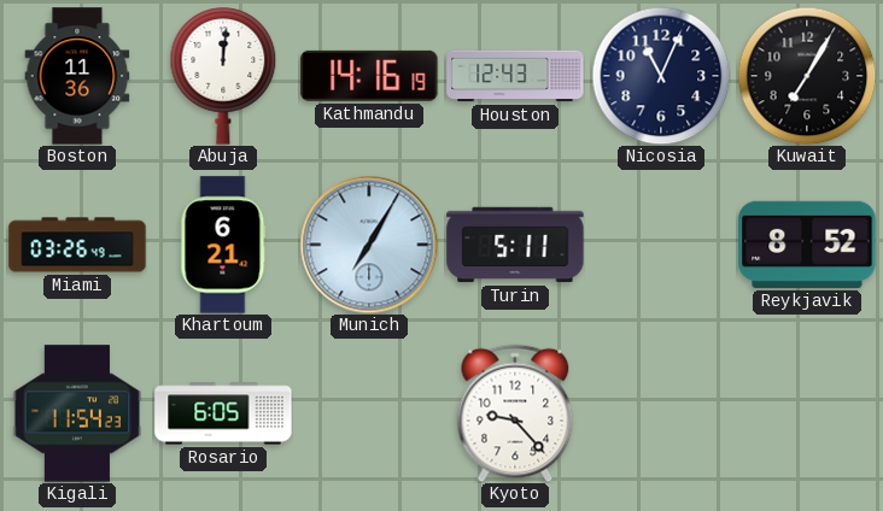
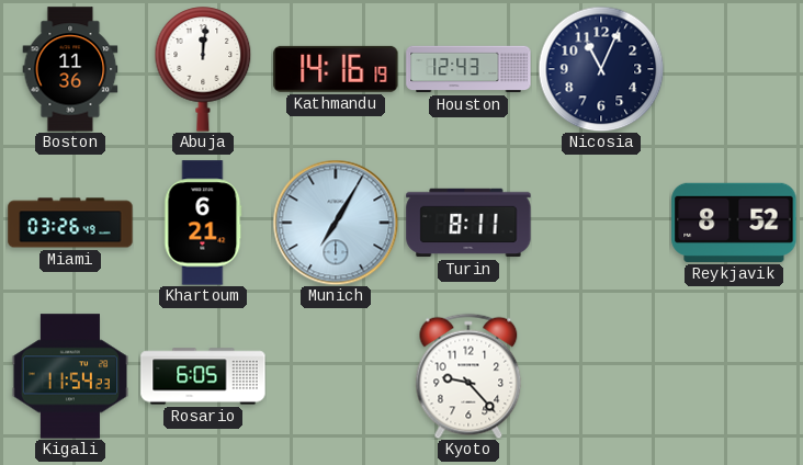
Kuwait: 7:05 -> none (807, 76)
Turin: 5:11 -> 8:11 (468, 223)
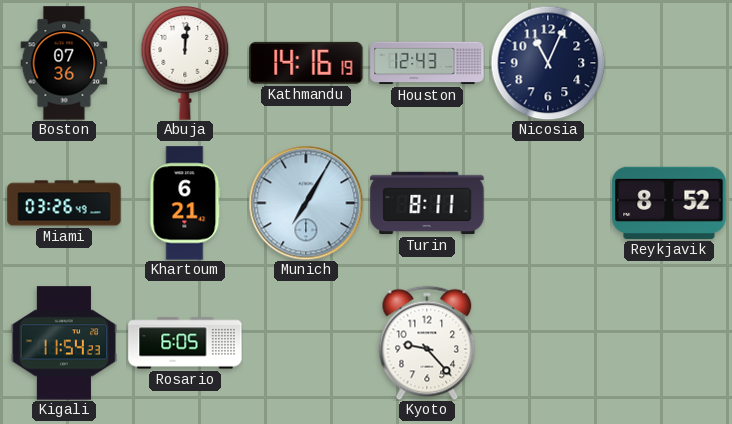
Boston: 11:36 -> 07:36 (64, 63)
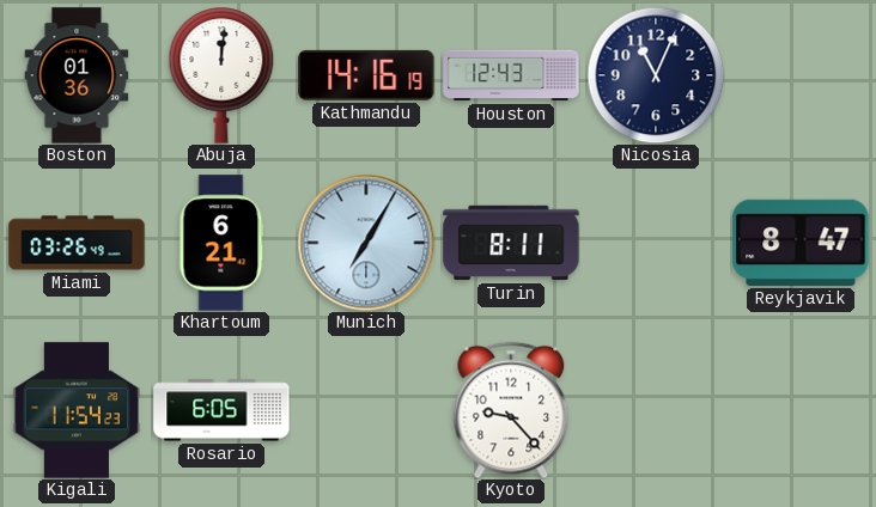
Boston: 07:36 -> 01:36 (77, 75)
Reykjavik: 8:52 -> 8:47 (801, 243)
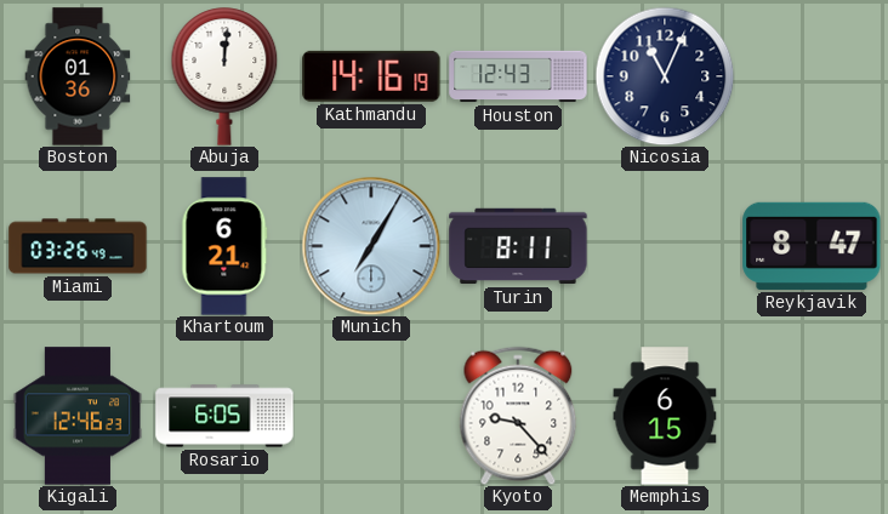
Kigali: 11:54 -> 12:46 (76, 416)
Memphis: none -> 6:15 (665, 416)
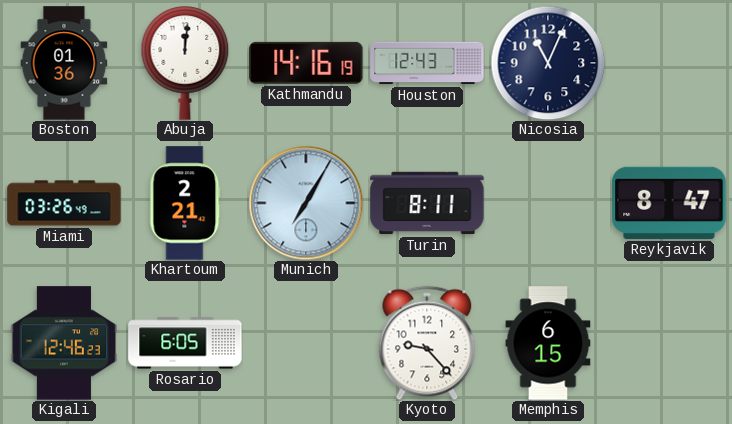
Khartoum: 6:21 -> 2:21 (185, 203)
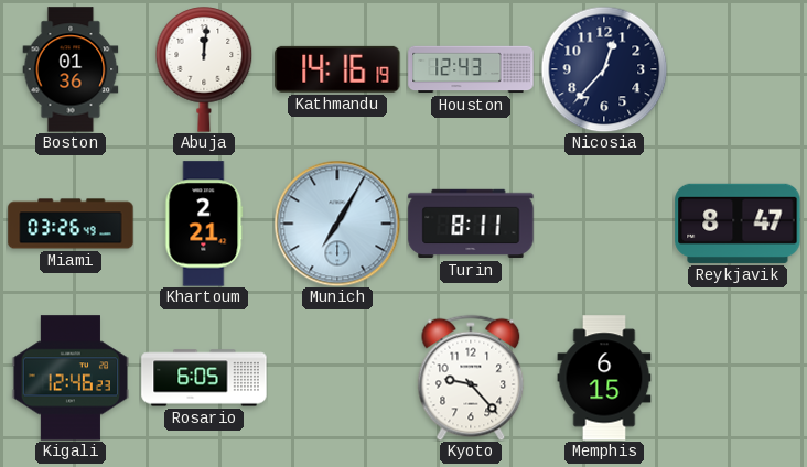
Nicosia: 11:04 -> 12:37 (604, 69)
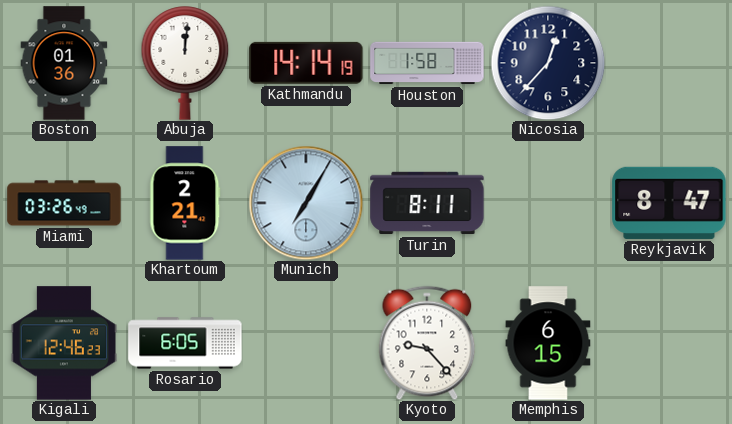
Kathmandu: 14:16 -> 14:14 (306, 63)
Houston: 12:43 -> 1:58 (427, 63)
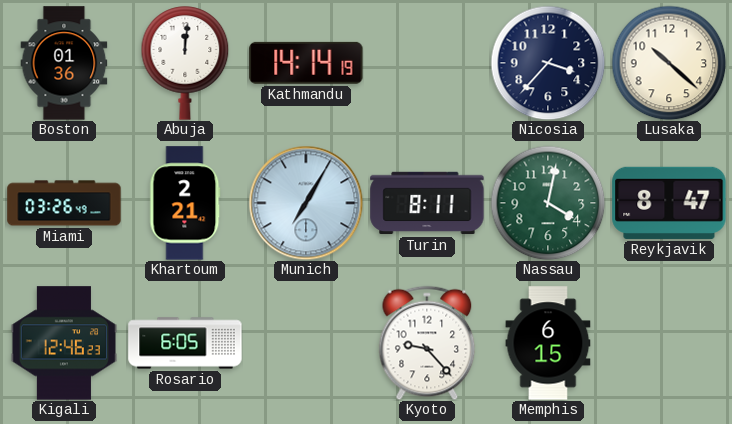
Houston: 1:58 -> none (427, 63)
Nicosia: 12:37 -> 3:37 (548, 63)
Lusaka: none -> 10:22 (669, 63)
Nassau: none -> 4:02 (548, 203)
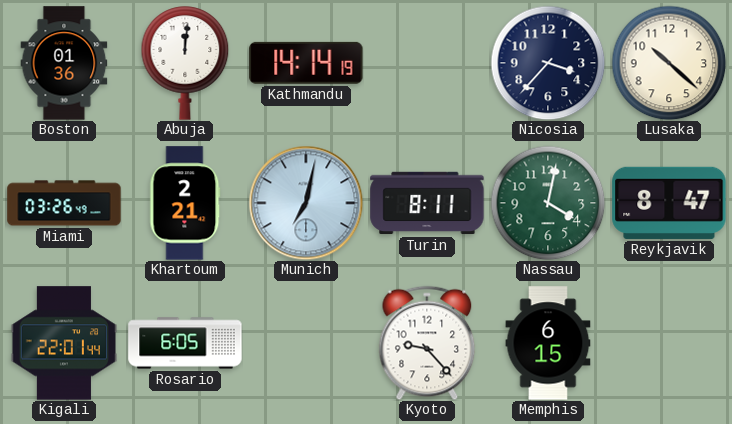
Munich: 7:05 -> 7:02 (306, 203)
Kigali: 12:46 -> 22:01 (63, 343)
